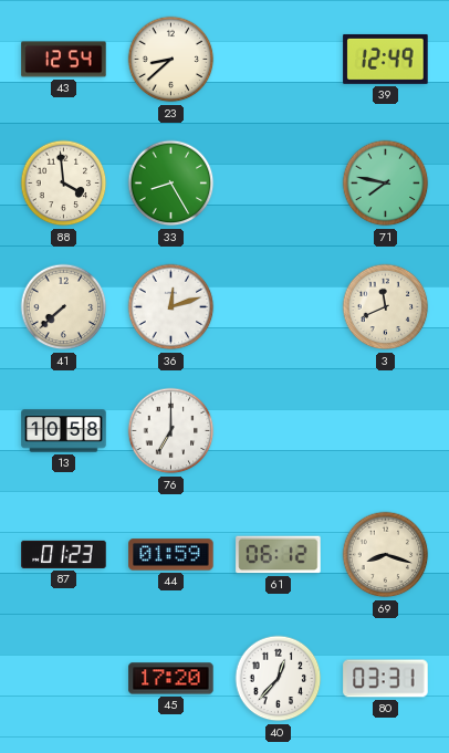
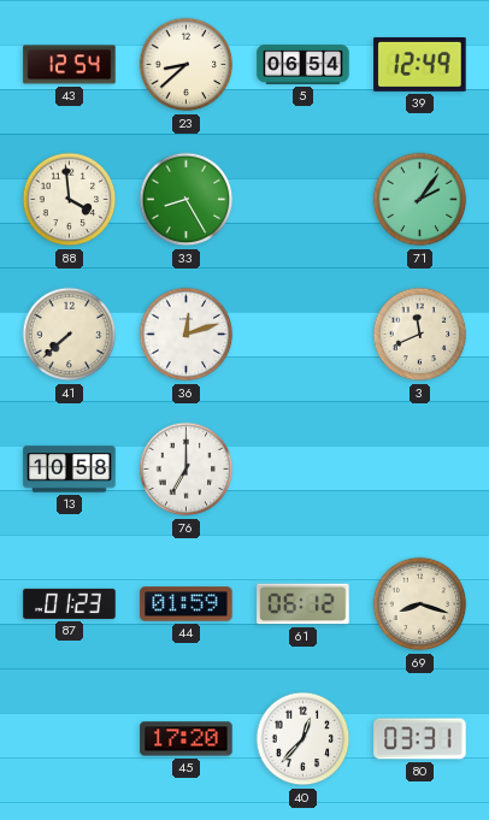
5: none -> 06:54 (304, 65)
71: 7:47 -> 2:06 (420, 200)
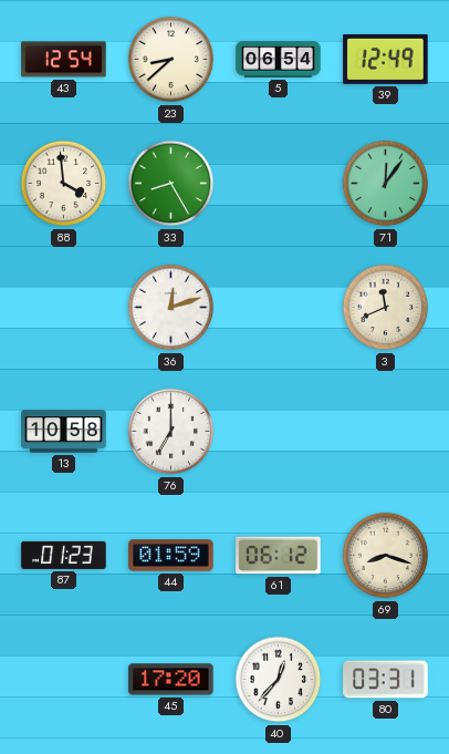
71: 2:06 -> 12:06 (386, 184)
41: 7:38 -> none (70, 335)
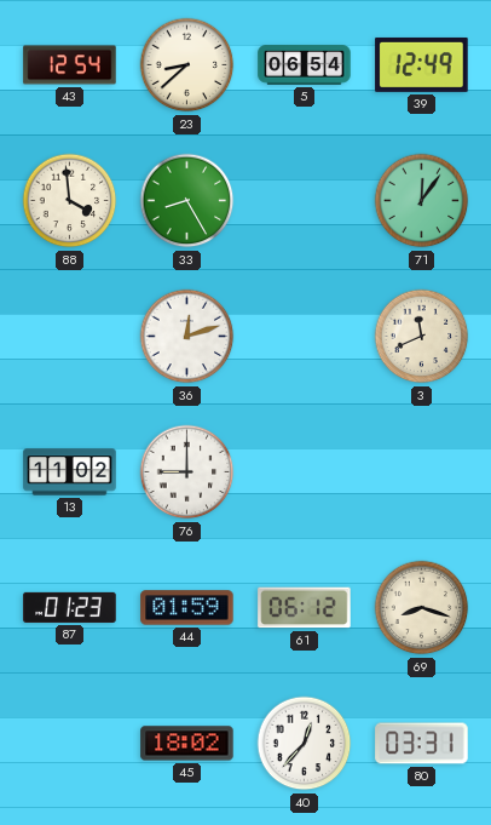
13: 10:58 -> 11:02 (70, 472)
76: 7:00 -> 9:00 (187, 472)
45: 17:20 -> 18:02 (187, 744)
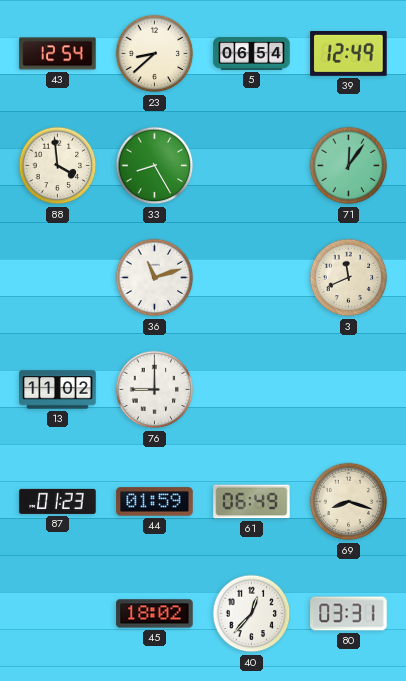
36: 12:12 -> 11:12 (155, 278)
61: 06:12 -> 06:49 (252, 502)
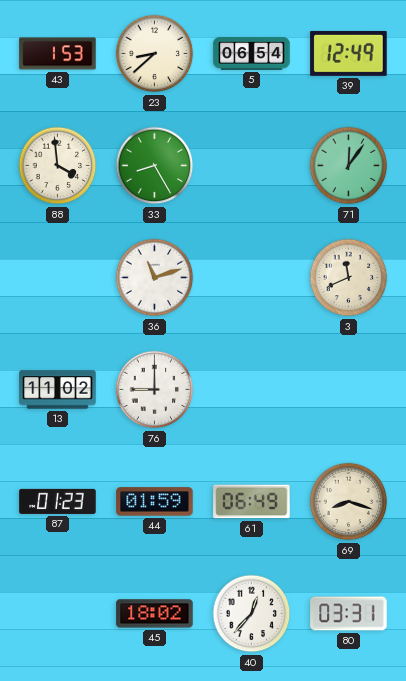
43: 12:54 -> 1:53 (58, 54)
